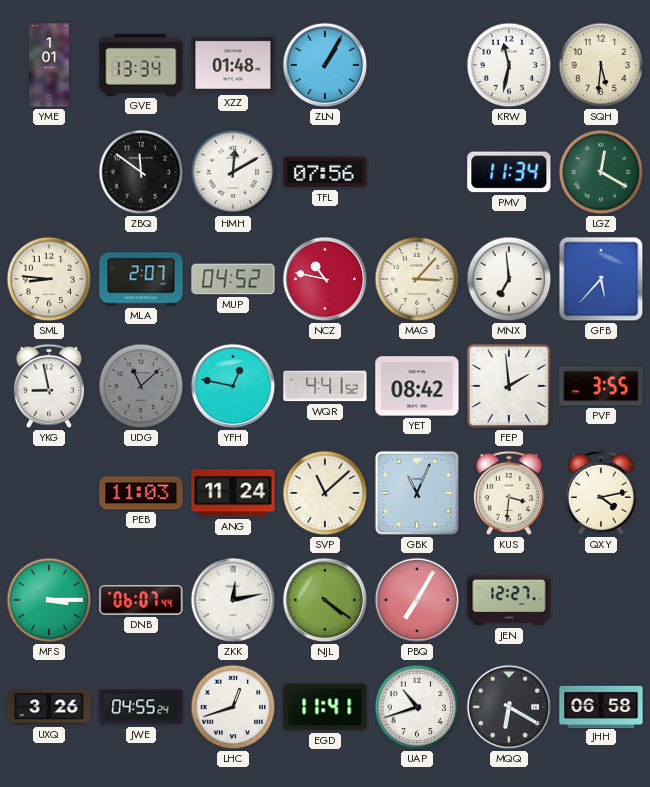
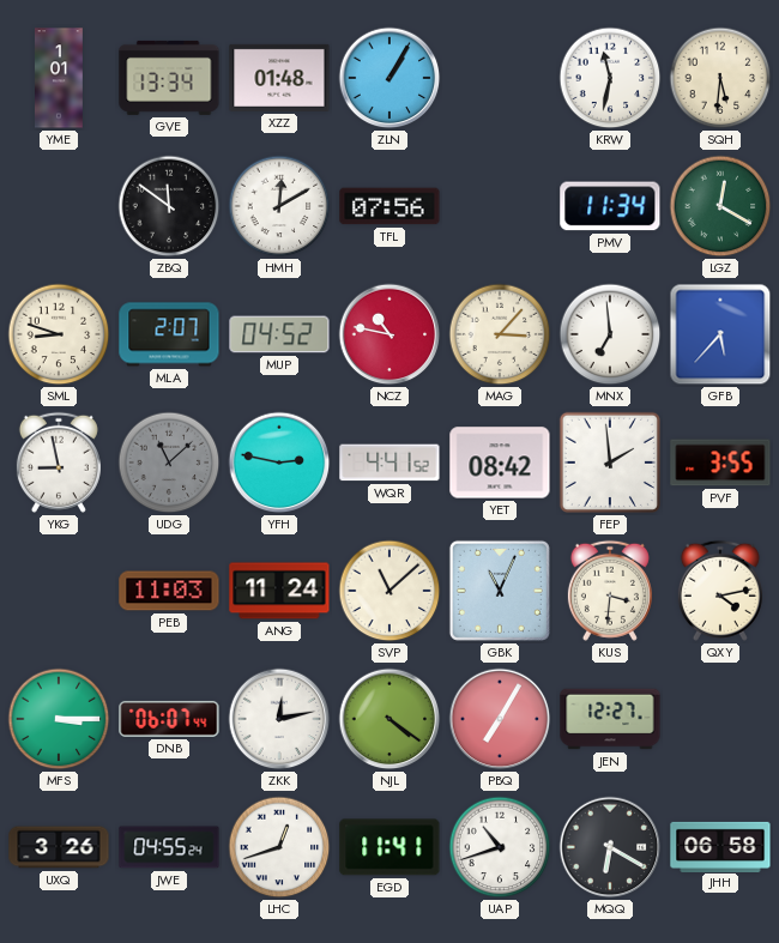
SML: 8:46 -> 8:48 (59, 334)
YFH: 12:47 -> 2:47 (279, 463)
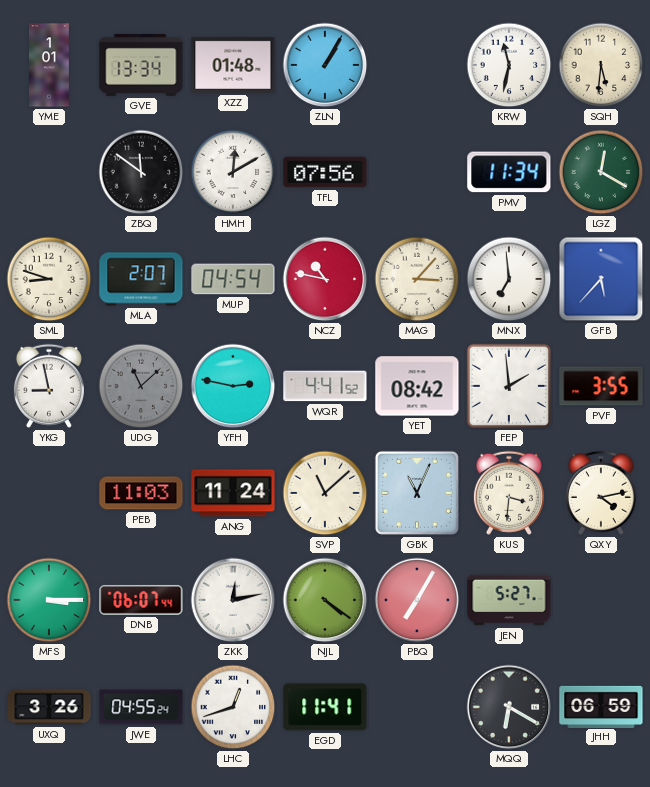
MUP: 04:52 -> 04:54 (233, 279)
JEN: 12:27 -> 5:27 (509, 600)
UAP: 10:42 -> none (500, 847)
JHH: 06:58 -> 06:59 (601, 706)
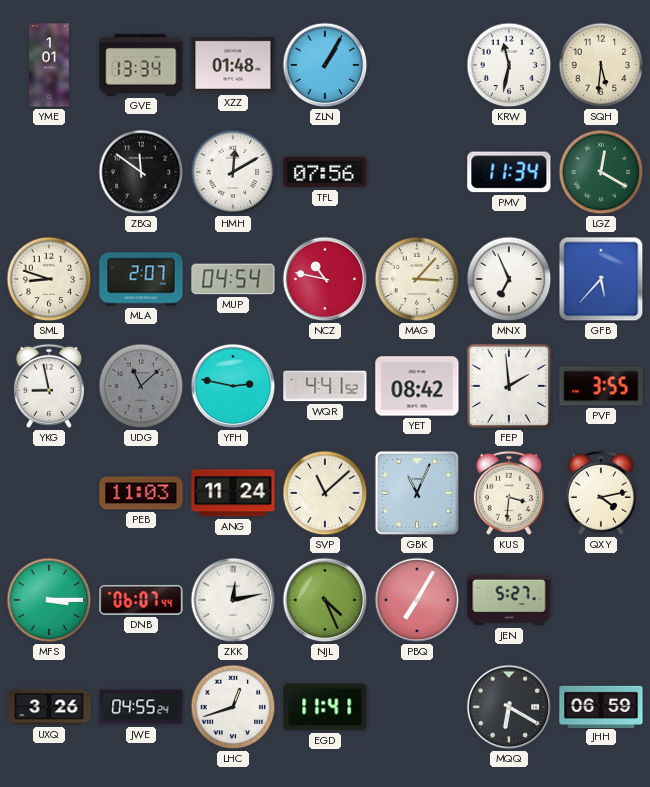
MNX: 6:59 -> 6:56 (509, 279)
NJL: 4:21 -> 4:26 (325, 600)
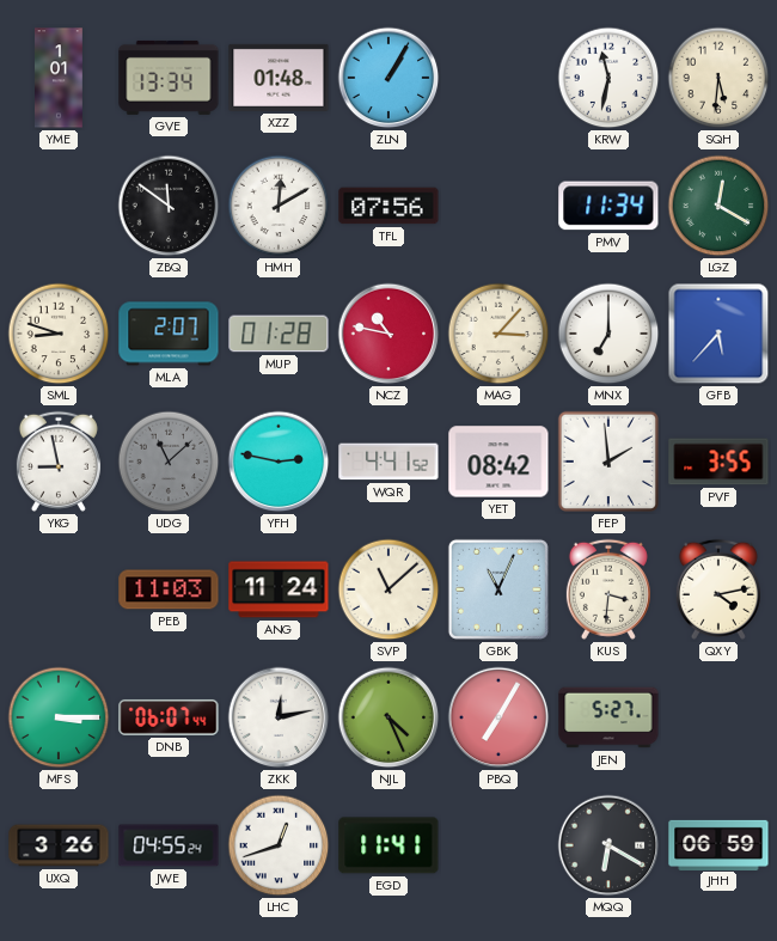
MUP: 04:54 -> 01:28 (279, 334)
MNX: 6:56 -> 7:00 (608, 334)
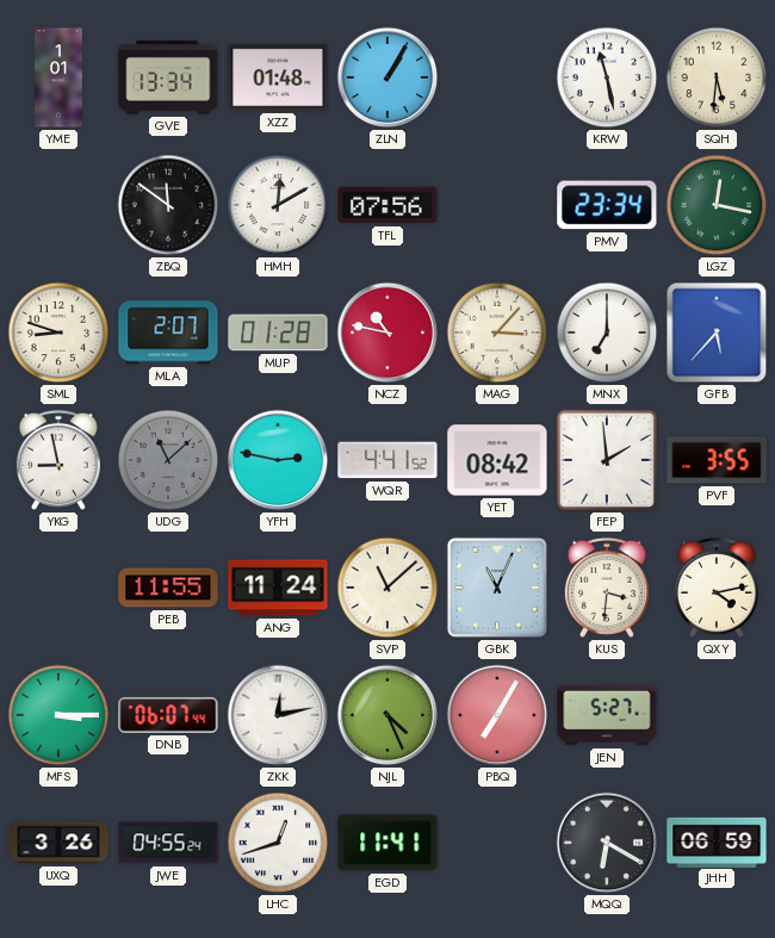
KRW: 11:32 -> 11:28 (607, 77)
PMV: 11:34 -> 23:34 (607, 205)
LGZ: 12:20 -> 12:17 (717, 205)
PEB: 11:03 -> 11:55 (168, 588)
